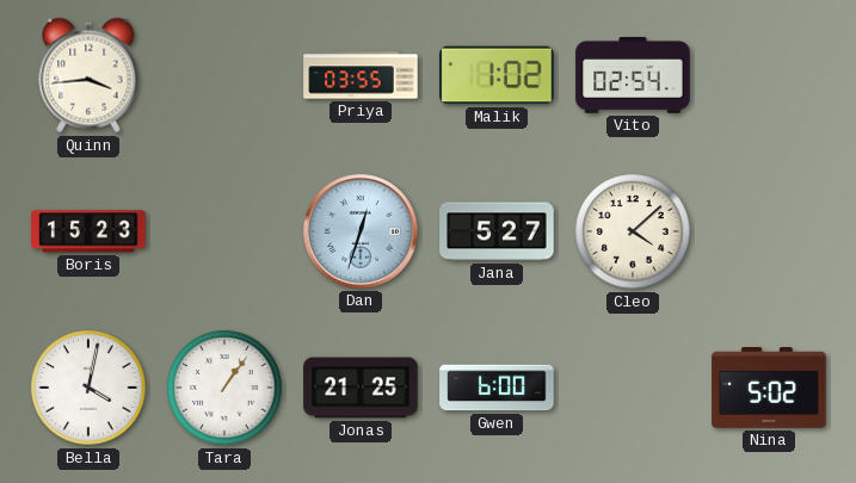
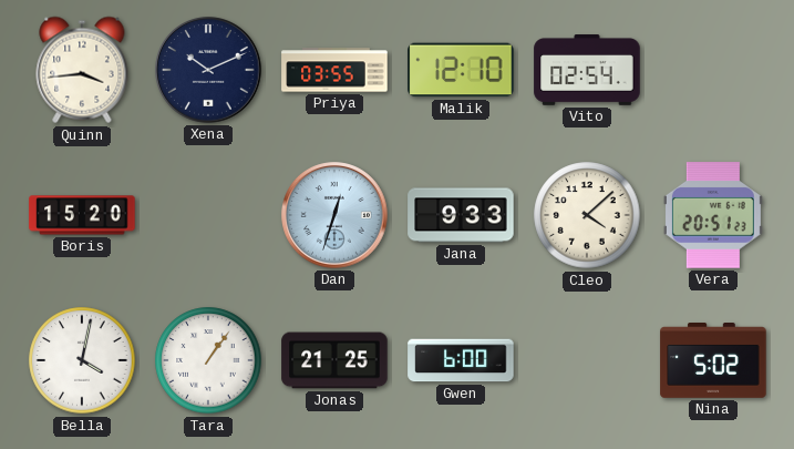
Xena: none -> 10:11 (208, 70)
Malik: 1:02 -> 12:10 (461, 70)
Boris: 15:23 -> 15:20 (82, 215)
Jana: 5:27 -> 9:33 (461, 215)
Vera: none -> 20:51 (713, 215)
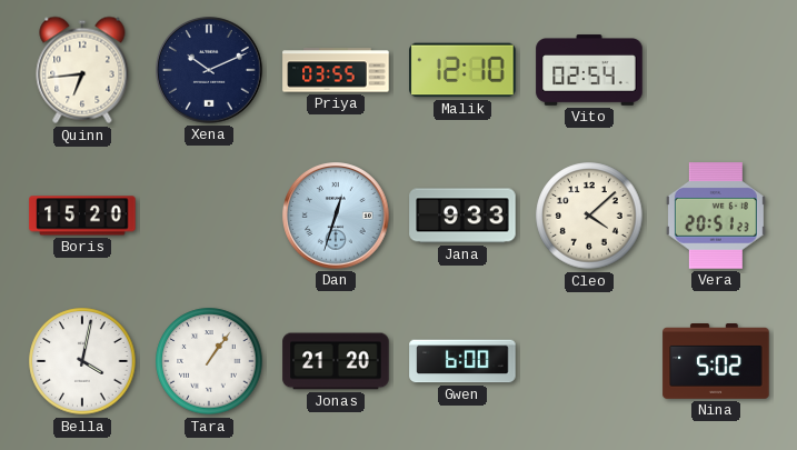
Quinn: 3:44 -> 6:44 (82, 70)
Jonas: 21:25 -> 21:20 (336, 361)
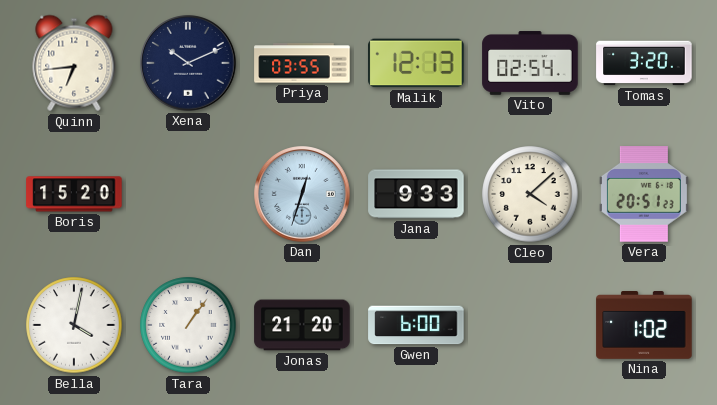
Malik: 12:10 -> 12:13 (416, 63)
Tomas: none -> 3:20 (644, 63)
Nina: 5:02 -> 1:02 (644, 326)
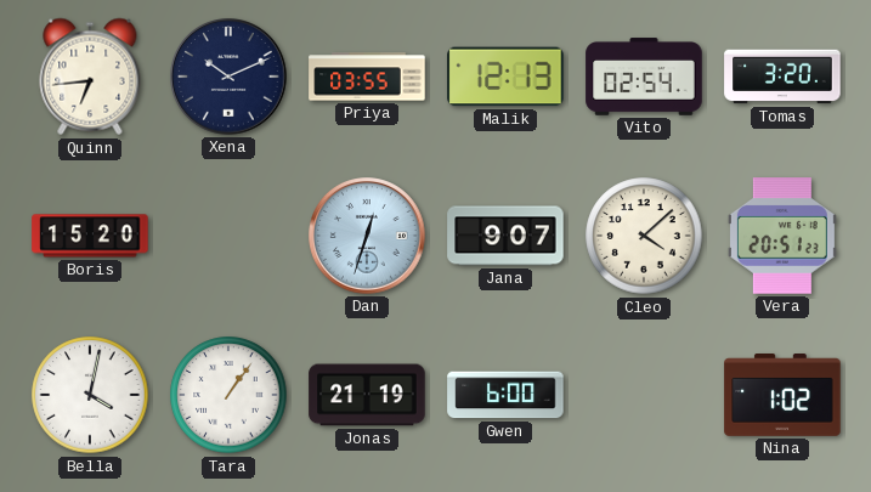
Jana: 9:33 -> 9:07 (505, 236)
Jonas: 21:20 -> 21:19 (367, 395)
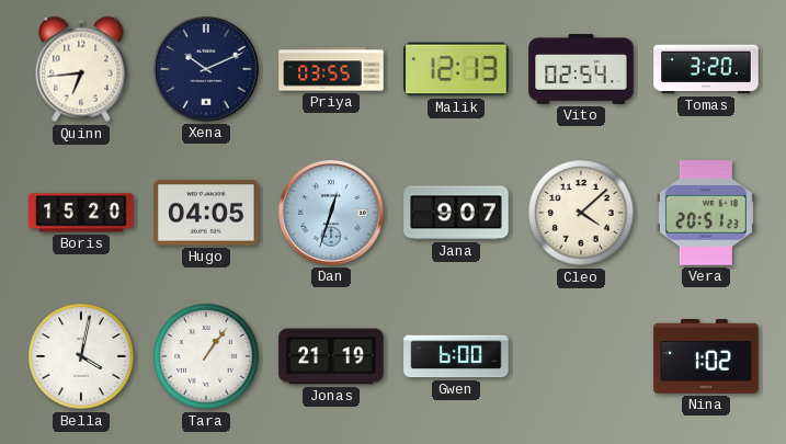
Hugo: none -> 04:05 (206, 213)
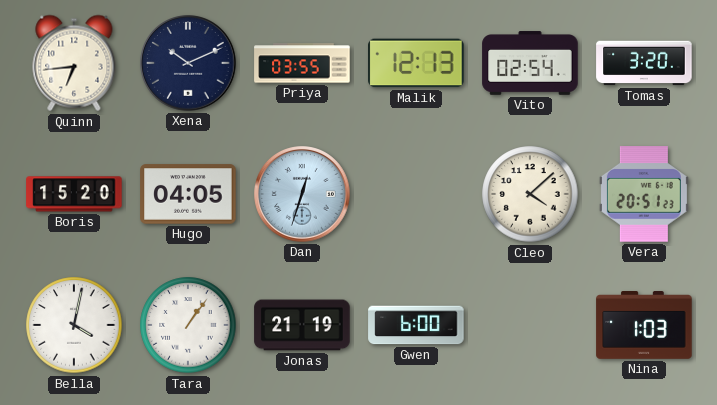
Jana: 9:07 -> none (456, 213)
Nina: 1:02 -> 1:03 (644, 326)
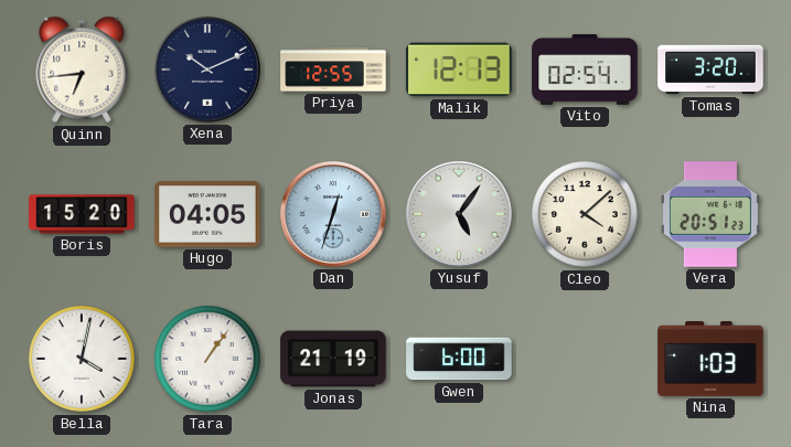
Priya: 03:55 -> 12:55 (333, 70)
Yusuf: none -> 5:06 (459, 214)
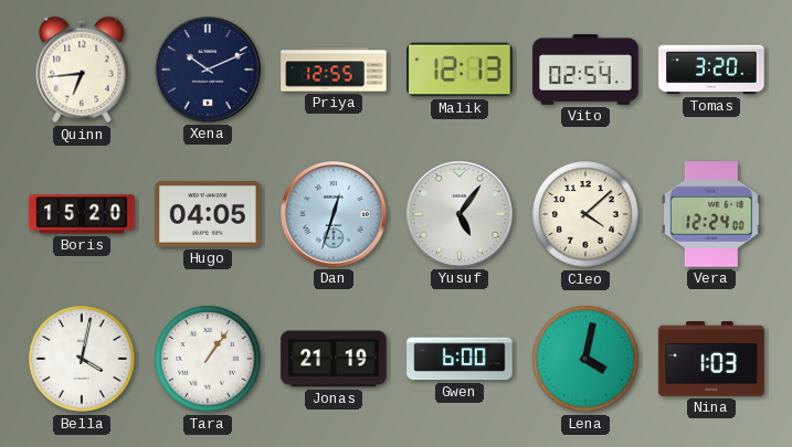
Vera: 20:51 -> 12:24 (711, 214)
Lena: none -> 4:02 (585, 359)
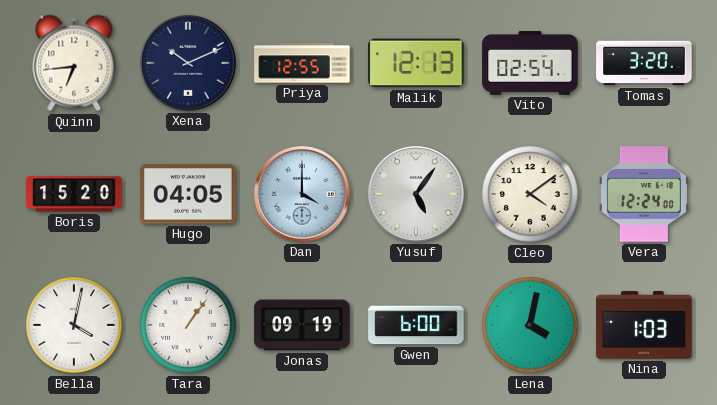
Dan: 12:33 -> 4:00 (302, 194)
Cleo: 4:08 -> 4:09 (530, 194)
Jonas: 21:19 -> 09:19 (302, 325)
